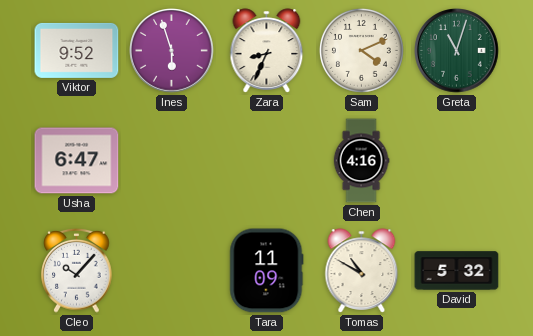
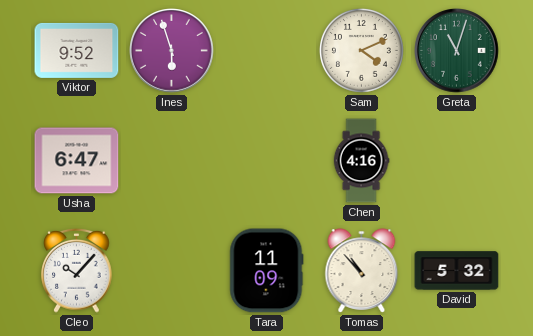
Zara: 8:34 -> none (267, 51)
Tomas: 10:50 -> 10:53 (362, 271)
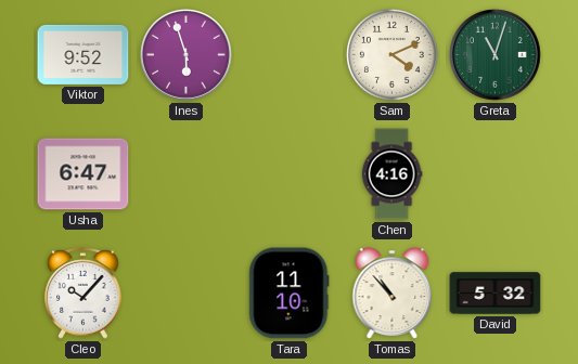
Tara: 11:09 -> 11:10 (290, 294)
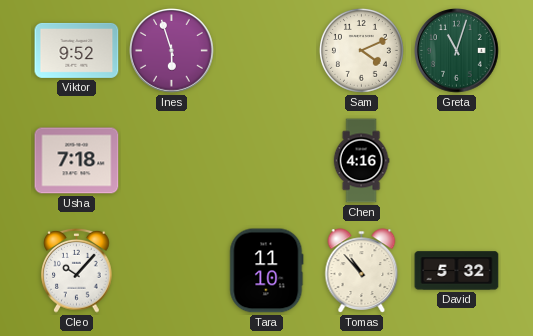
Usha: 6:47 -> 7:18 (77, 161)
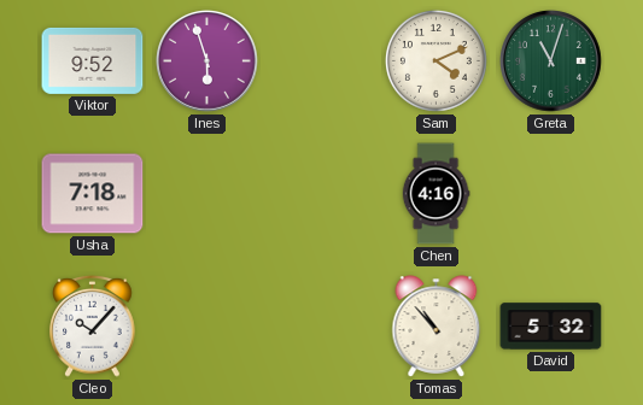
Tara: 11:10 -> none (267, 271)
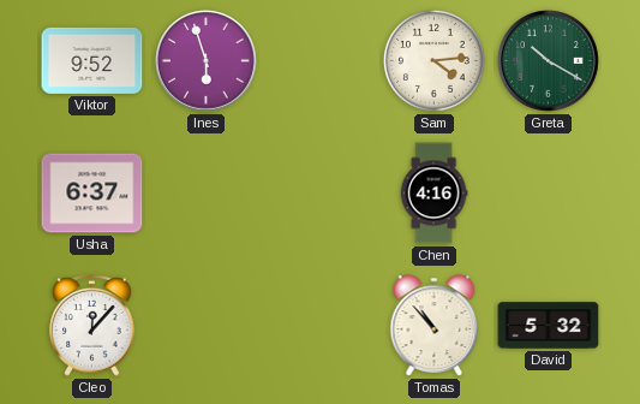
Sam: 4:11 -> 4:14 (433, 60)
Greta: 11:03 -> 10:20 (549, 61)
Usha: 7:18 -> 6:37 (92, 194)
Cleo: 10:07 -> 12:07 (92, 325)
